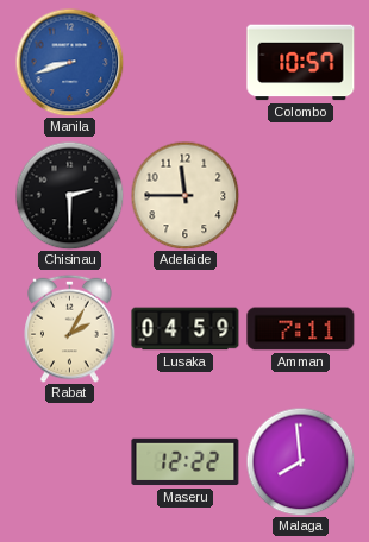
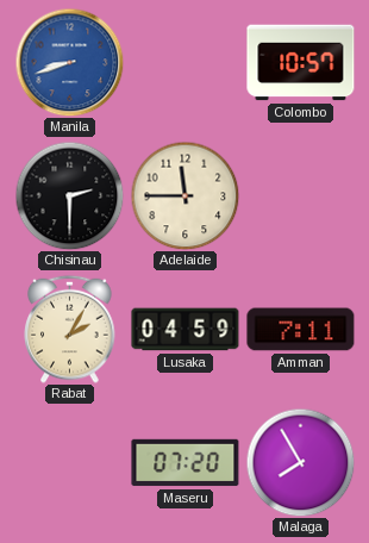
Maseru: 12:22 -> 07:20 (186, 463)
Malaga: 7:59 -> 7:55 (300, 462)
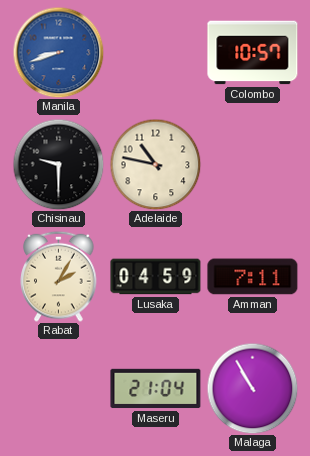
Chisinau: 2:30 -> 9:30 (58, 164)
Adelaide: 11:45 -> 10:47 (155, 164)
Maseru: 07:20 -> 21:04 (156, 389)
Malaga: 7:55 -> 10:55 (252, 388)
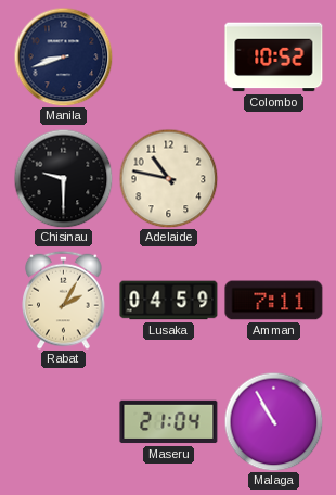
Manila dial: blue -> navy (63, 56)
Colombo: 10:57 -> 10:52 (274, 58)
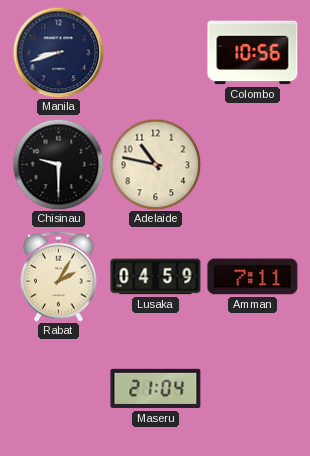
Colombo: 10:52 -> 10:56 (253, 53)
Malaga: 10:55 -> none (273, 421)
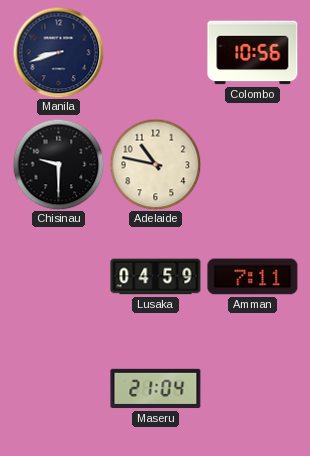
Rabat: 2:05 -> none (59, 276)
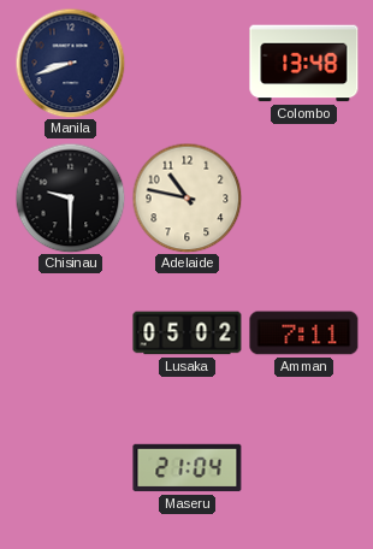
Colombo: 10:56 -> 13:48 (304, 64)
Lusaka: 04:59 -> 05:02 (188, 333)
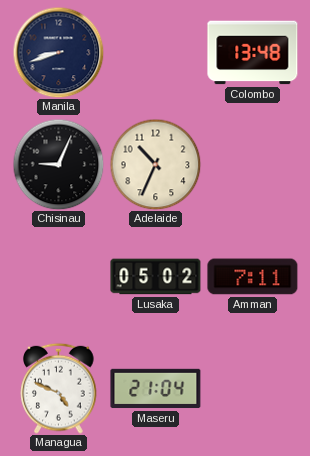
Chisinau: 9:30 -> 9:04 (58, 164)
Adelaide: 10:47 -> 10:34 (155, 164)
Managua: none -> 4:49 (59, 388)
